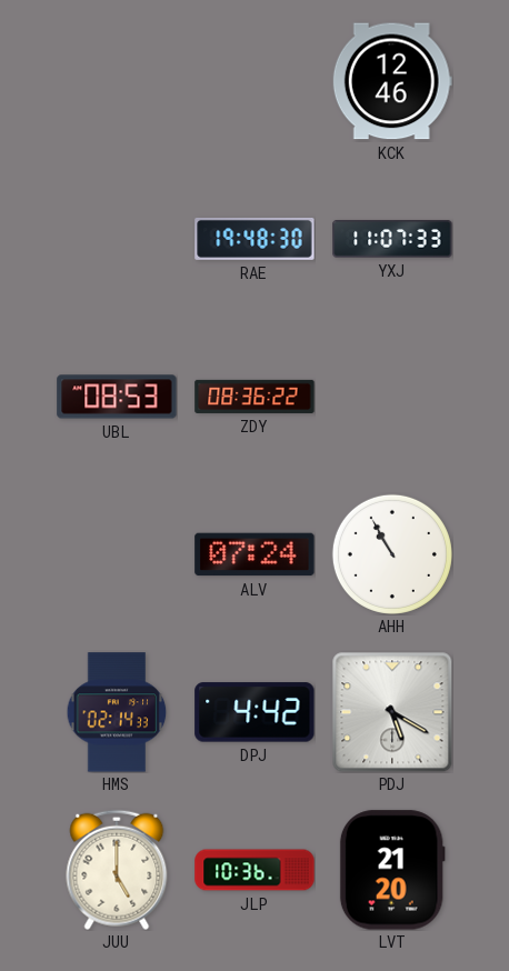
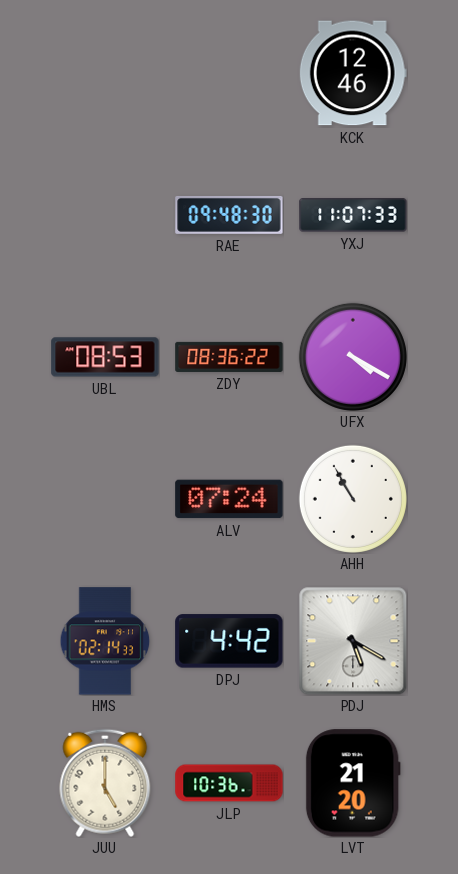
RAE: 19:48 -> 09:48 (229, 215)
UFX: none -> 4:20 (353, 357)
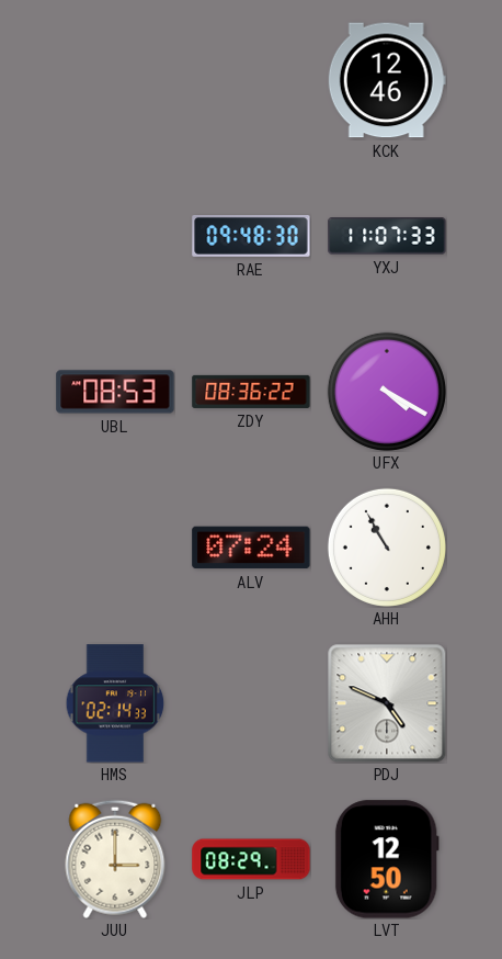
DPJ: 4:42 -> none (229, 641)
PDJ: 5:20 -> 4:49 (387, 703)
JUU: 5:00 -> 3:00 (115, 859)
JLP: 10:36 -> 08:29 (251, 859)
LVT: 21:20 -> 12:50 (387, 859)
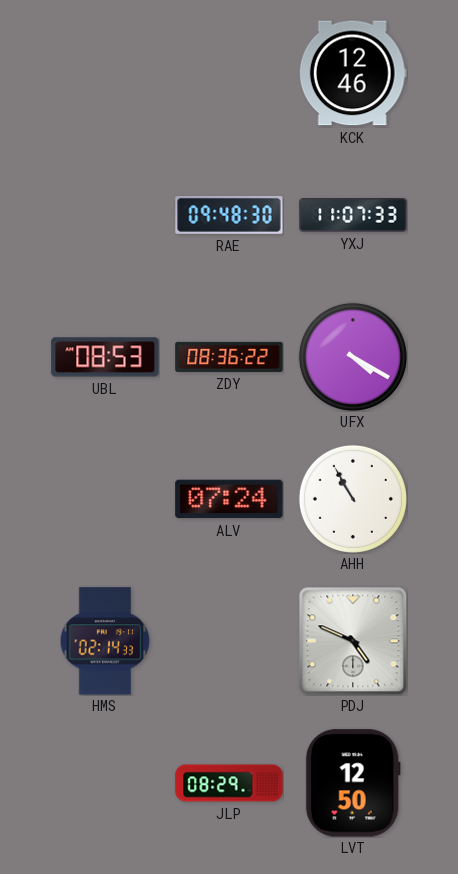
JUU: 3:00 -> none (115, 859)
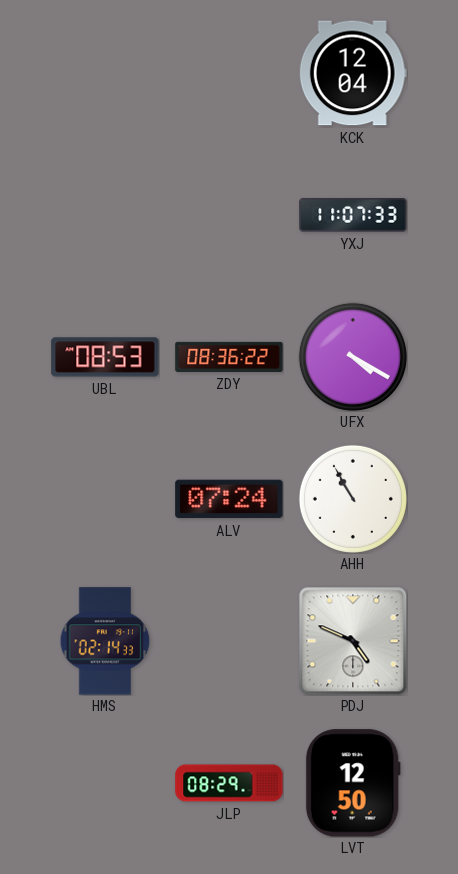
KCK: 12:46 -> 12:04 (353, 73)
RAE: 09:48 -> none (229, 215)
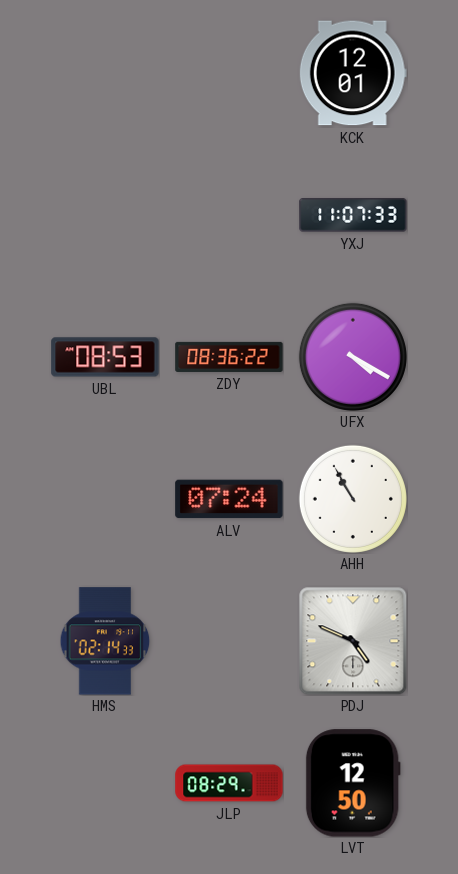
KCK: 12:04 -> 12:01 (353, 73)
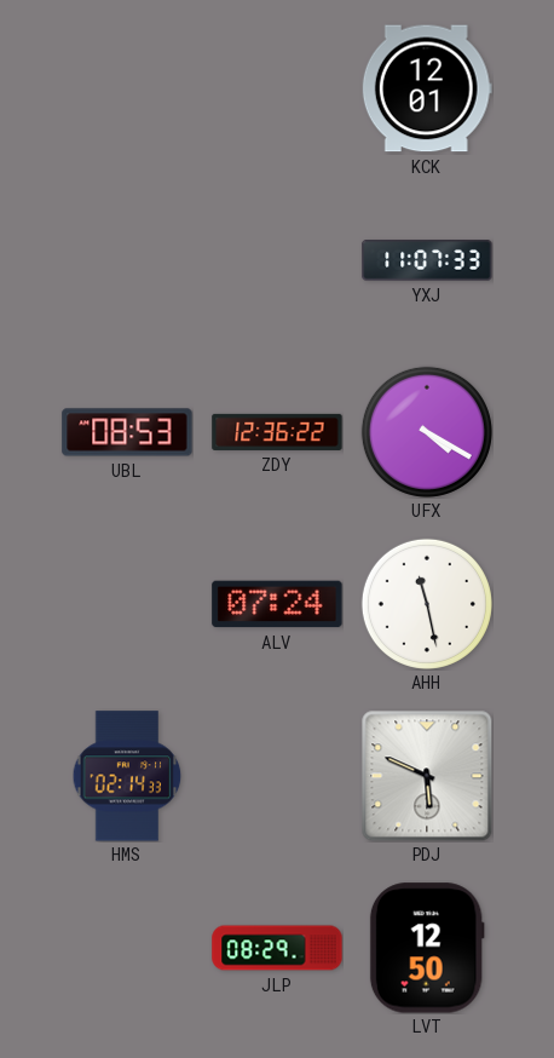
ZDY: 08:36 -> 12:36 (277, 432)
AHH: 10:55 -> 11:28 (427, 604)
PDJ: 4:49 -> 5:49 (427, 776)
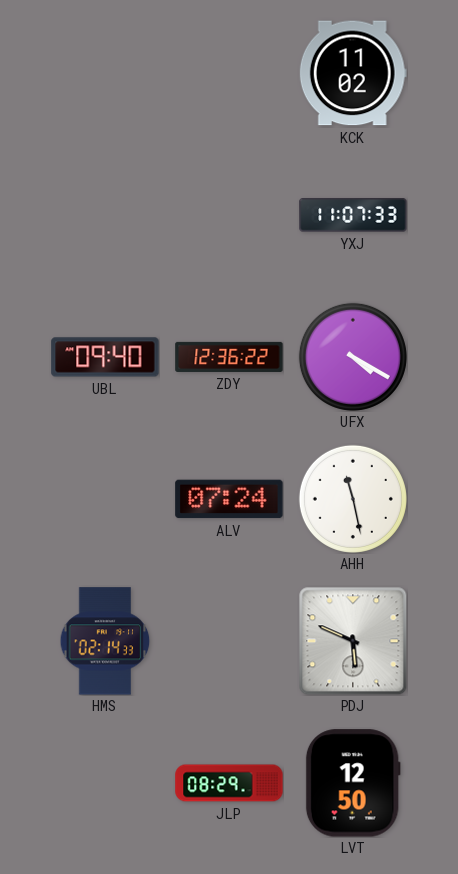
KCK: 12:01 -> 11:02 (353, 73)
UBL: 08:53 -> 09:40 (105, 357)
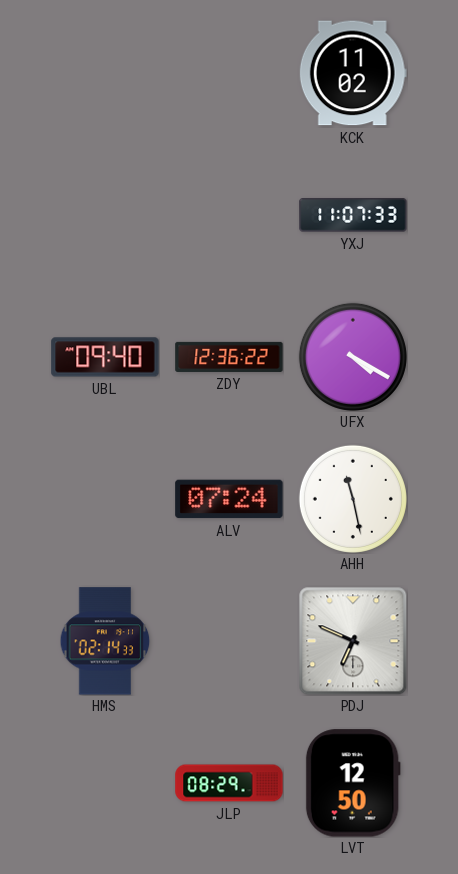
PDJ: 5:49 -> 6:49 (353, 641)
